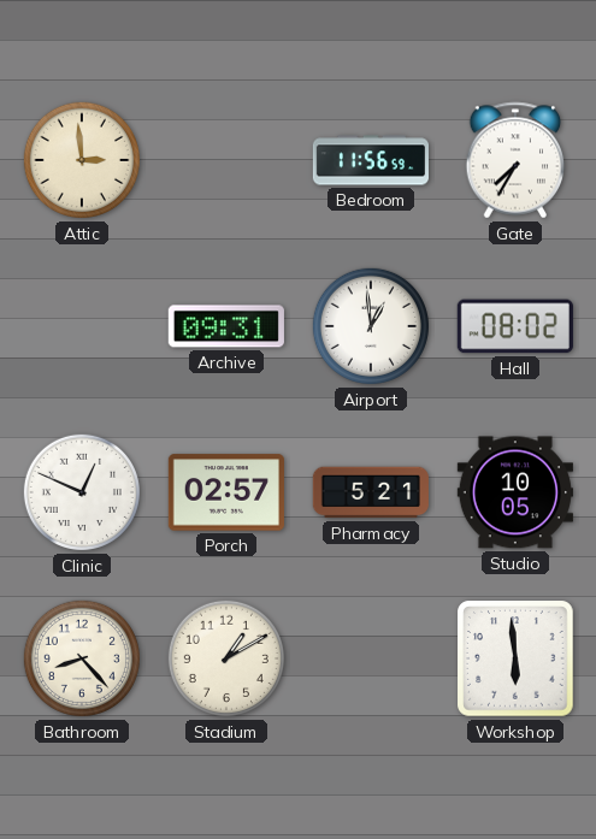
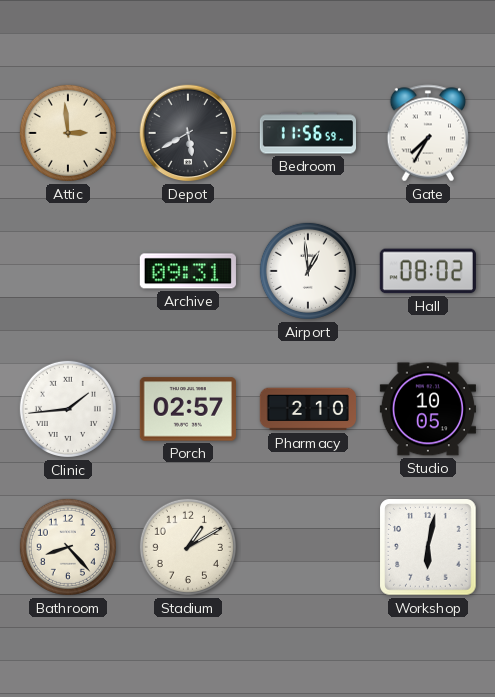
Depot: none -> 5:40 (188, 133)
Clinic: 12:49 -> 1:44 (68, 409)
Pharmacy: 5:21 -> 2:10 (308, 409)
Workshop: 5:59 -> 6:02 (428, 547)
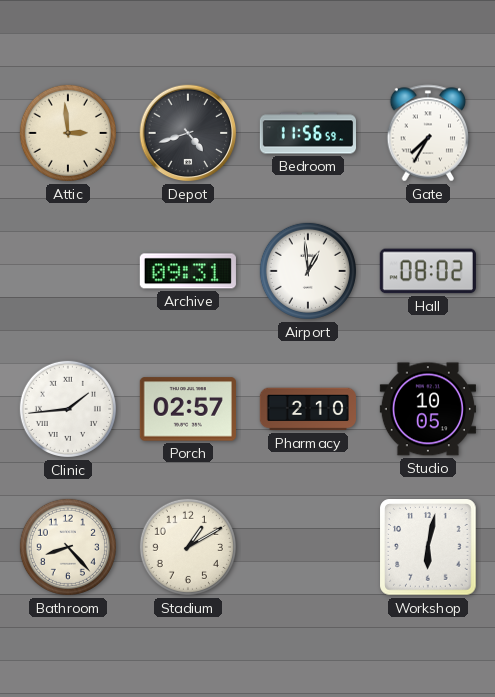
Depot: 5:40 -> 4:42 (188, 133)
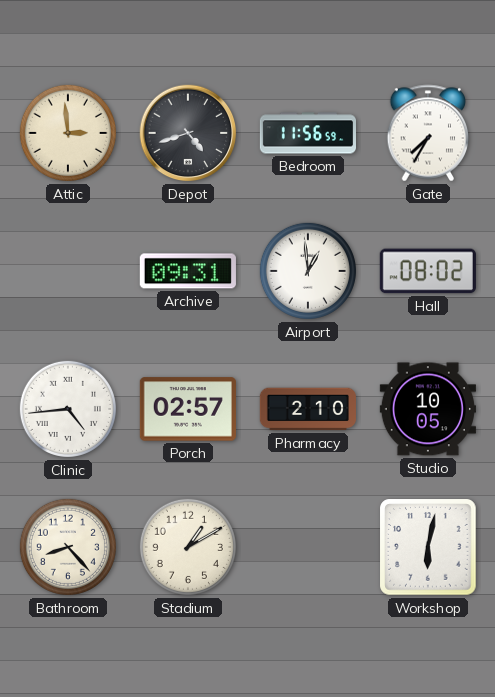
Clinic: 1:44 -> 4:44 (68, 409)
